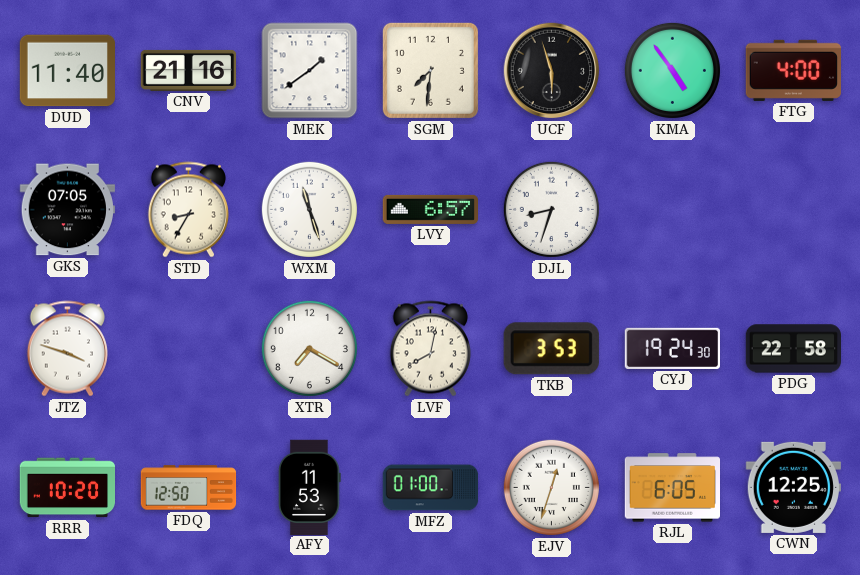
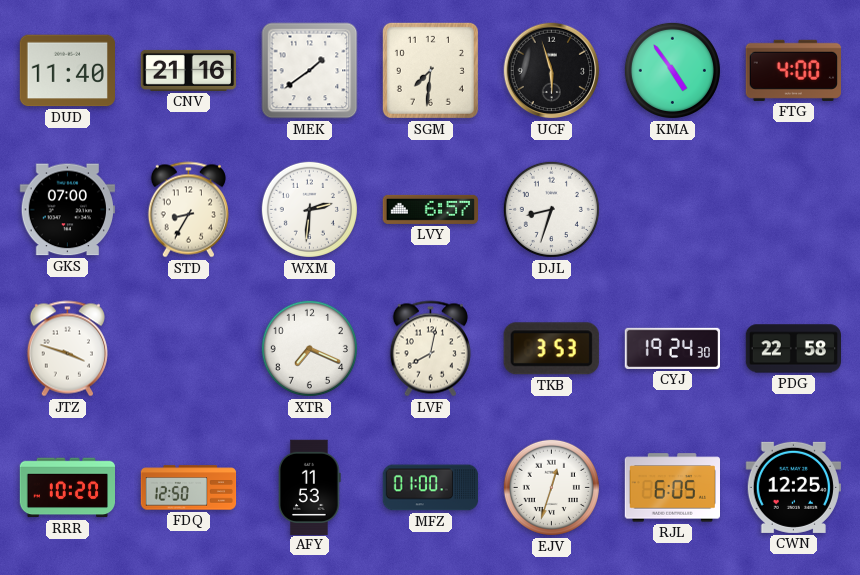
GKS: 07:05 -> 07:00 (67, 210)
WXM: 11:27 -> 2:31 (309, 209)
XTR: 7:20 -> 7:19 (309, 348)
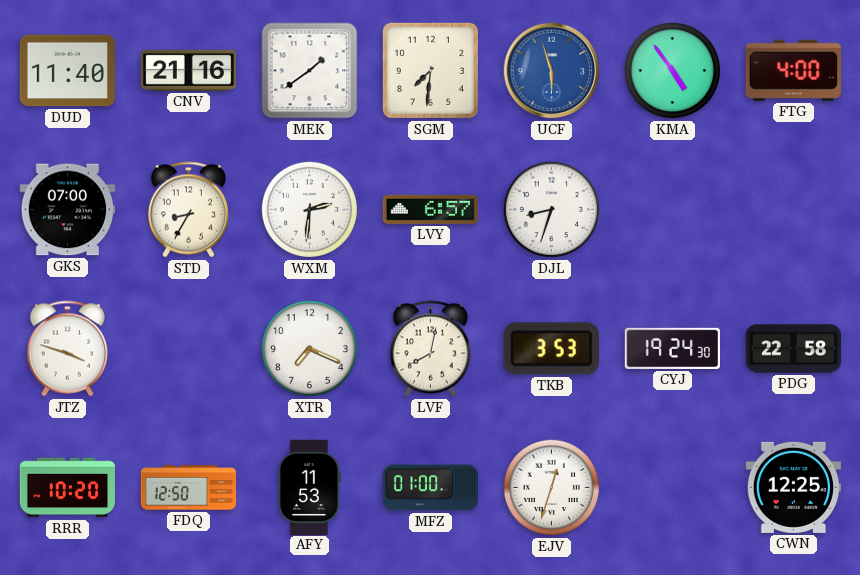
UCF dial: black -> blue (552, 71)
RJL: 6:05 -> none (672, 488)
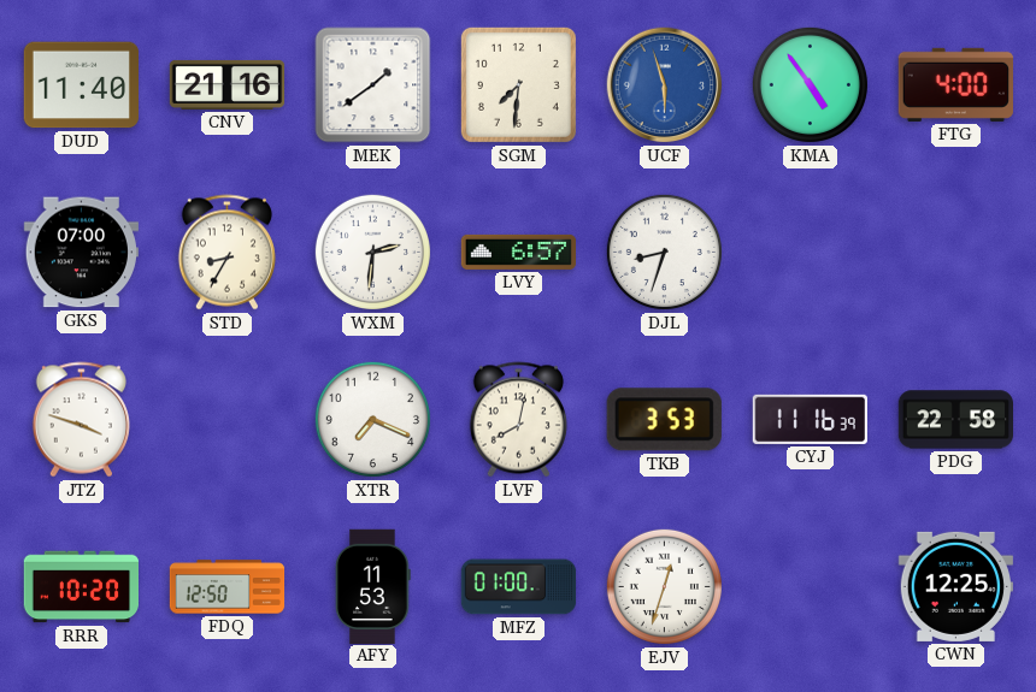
CYJ: 19:24 -> 11:16 (810, 419)
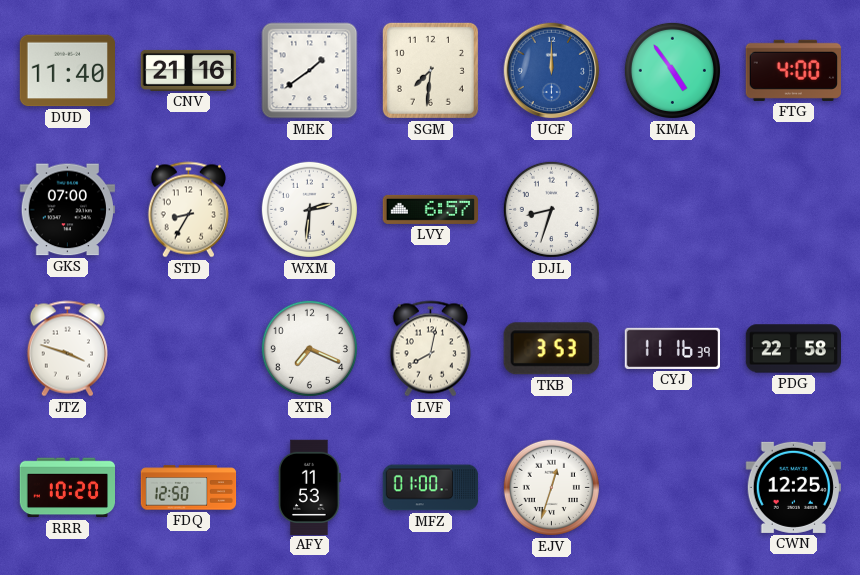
UCF: 5:57 -> 12:00 (552, 71)
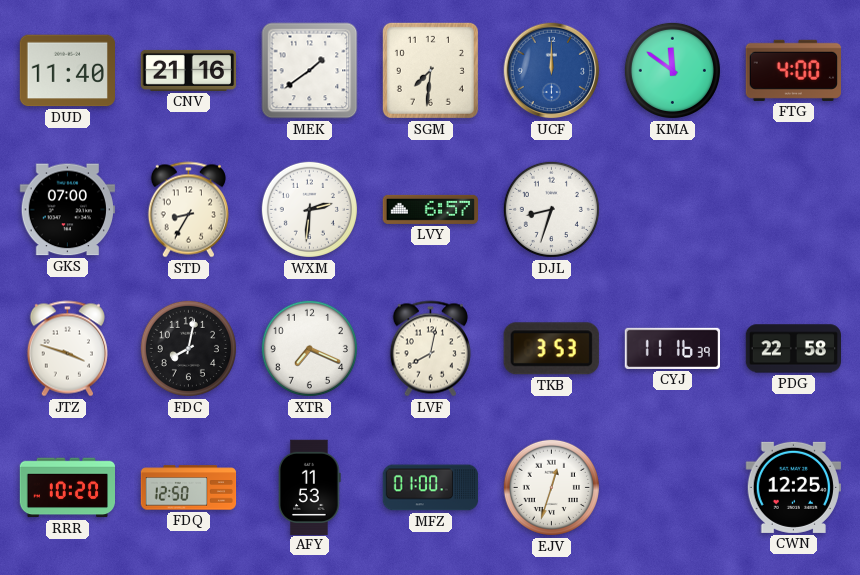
KMA: 4:54 -> 11:51 (672, 70)
FDC: none -> 8:02 (188, 348)
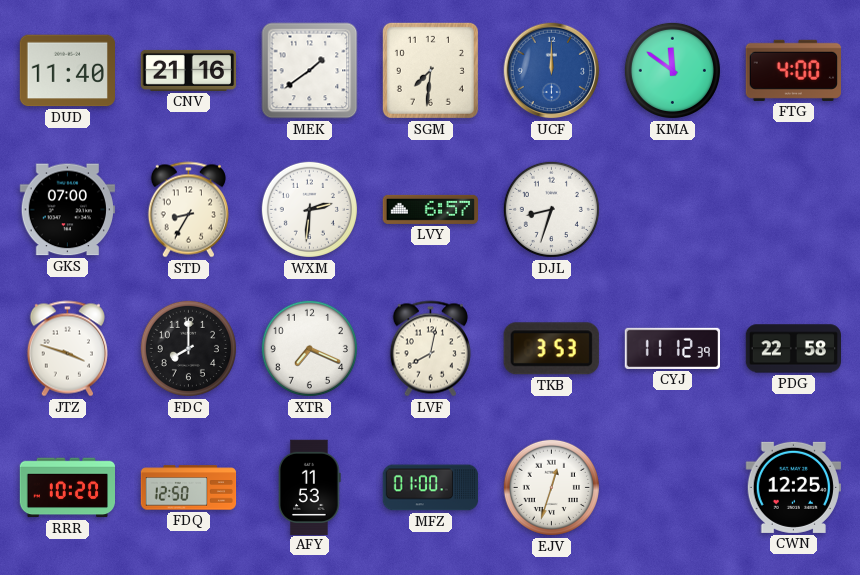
FDC: 8:02 -> 8:00 (188, 348)
CYJ: 11:16 -> 11:12 (672, 348)
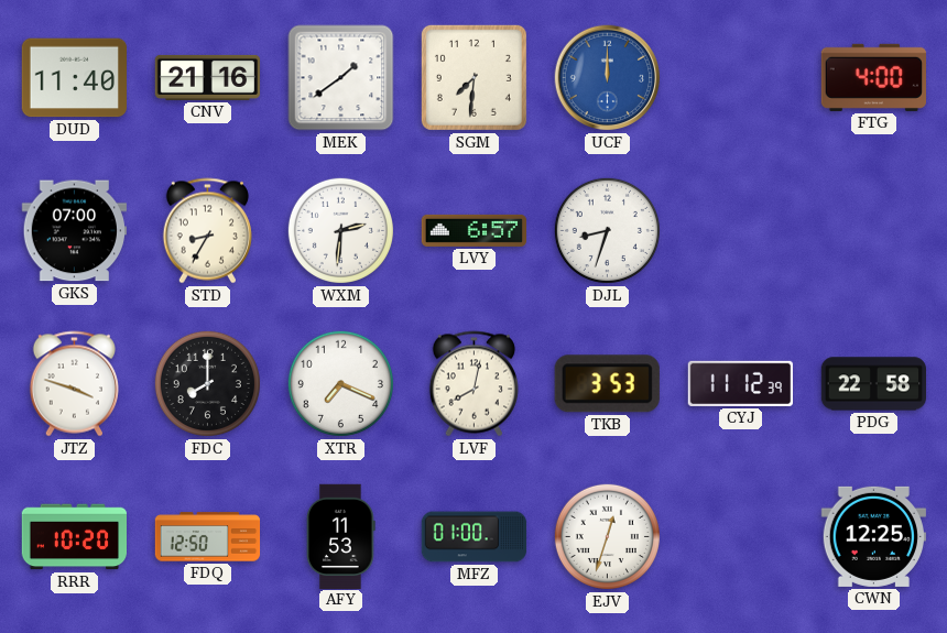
KMA: 11:51 -> none (672, 70)
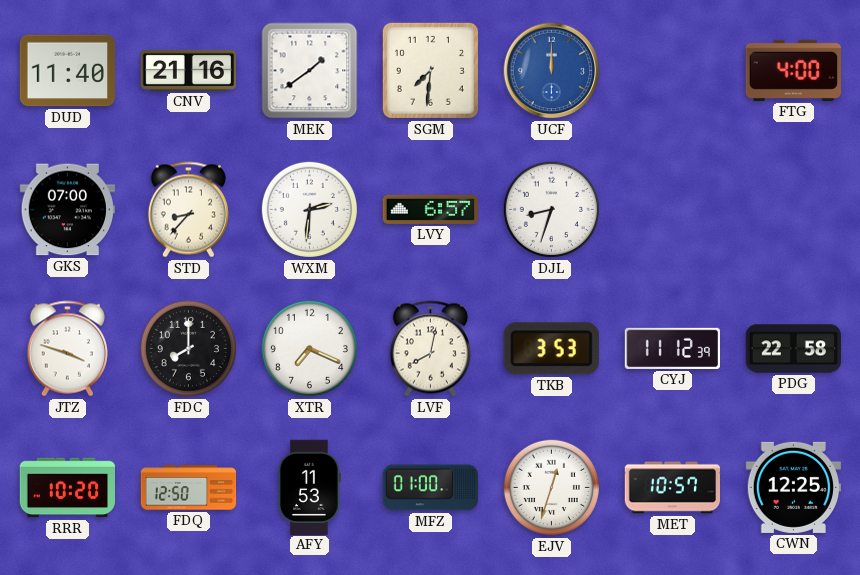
STD: 8:35 -> 8:37 (188, 210)
MET: none -> 10:57 (673, 488)
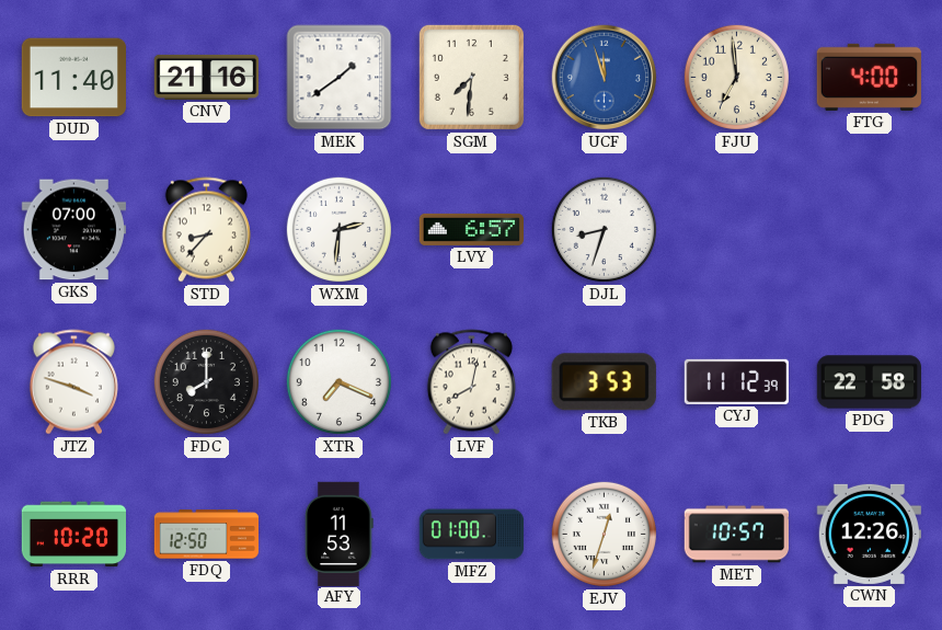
UCF: 12:00 -> 11:57 (605, 78)
FJU: none -> 6:59 (736, 77)
CWN: 12:25 -> 12:26 (869, 534)
